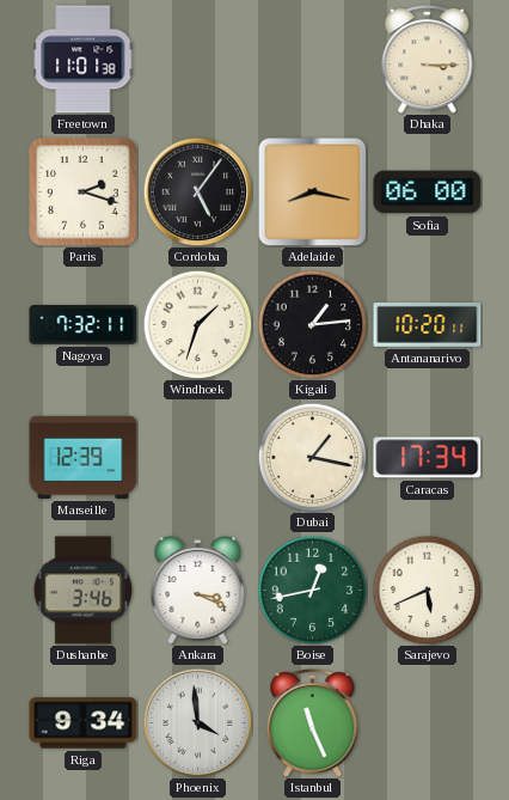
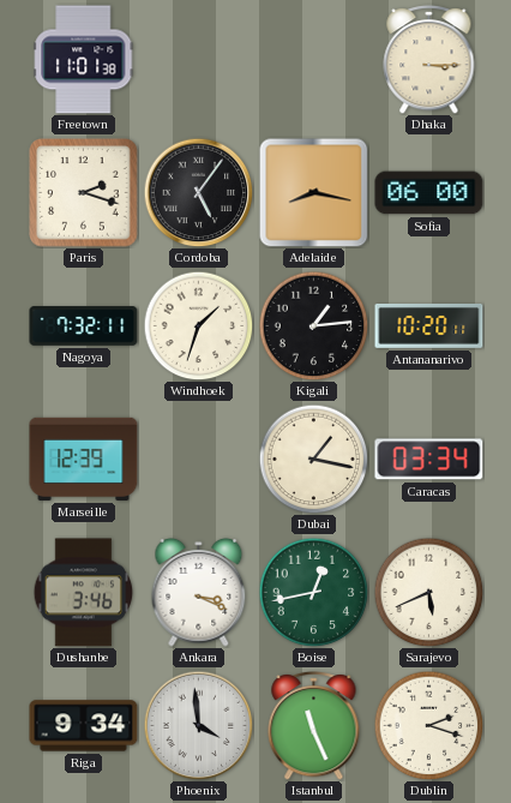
Caracas: 17:34 -> 03:34 (429, 460)
Dublin: none -> 2:18 (428, 725)
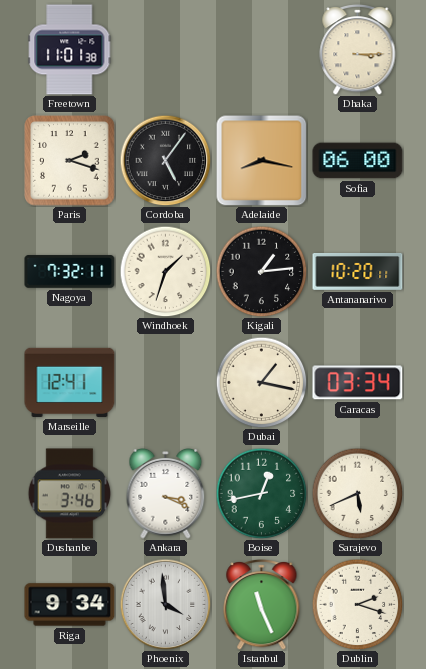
Marseille: 12:39 -> 12:41 (70, 382)
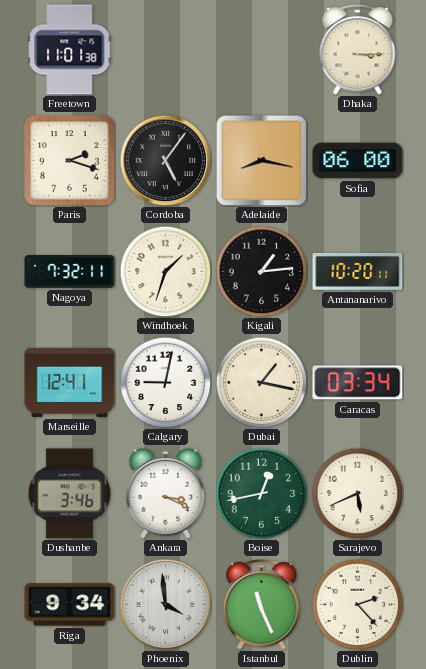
Calgary: none -> 9:02 (165, 382)
Dublin: 2:18 -> 2:23 (357, 604)
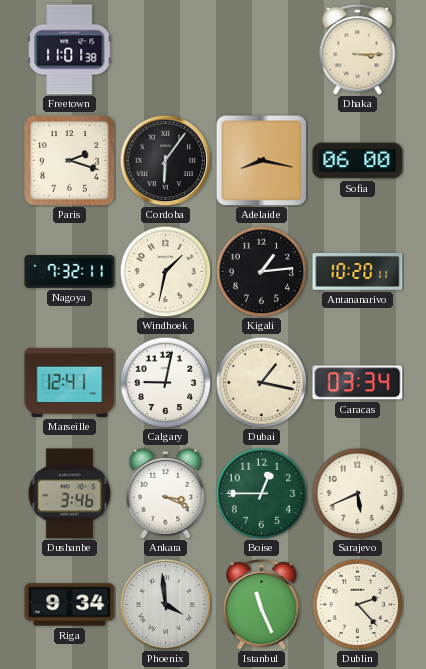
Cordoba: 5:06 -> 6:06 (165, 160)
Windhoek: 1:33 -> 1:32 (165, 271)
Boise: 12:43 -> 12:45 (261, 493)
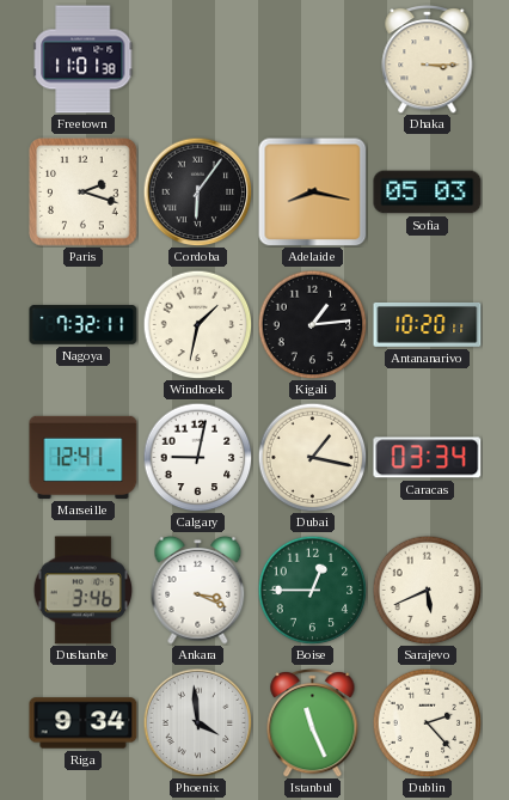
Sofia: 06:00 -> 05:03 (428, 193)
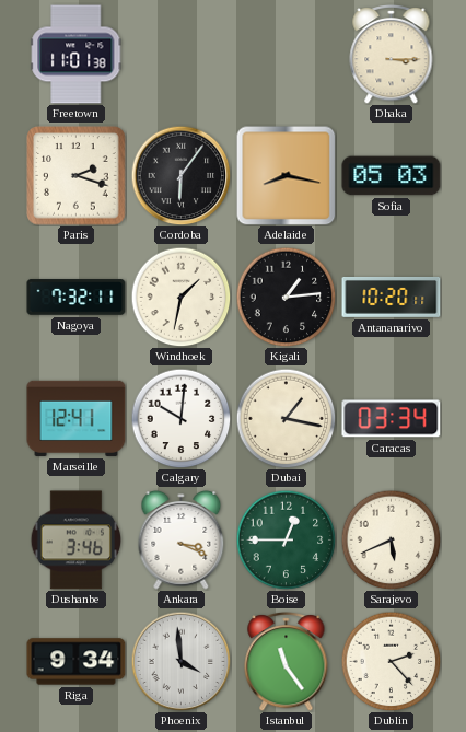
Calgary: 9:02 -> 10:01 (180, 418)
Istanbul: 11:26 -> 11:24 (287, 662)
